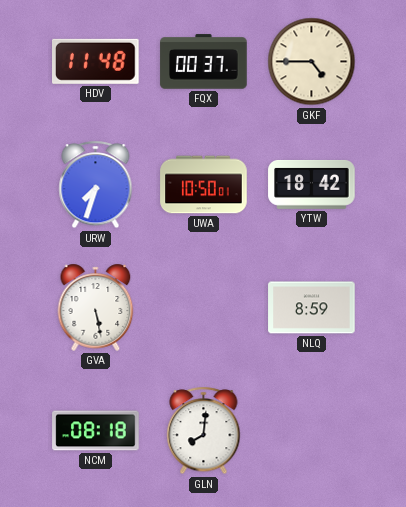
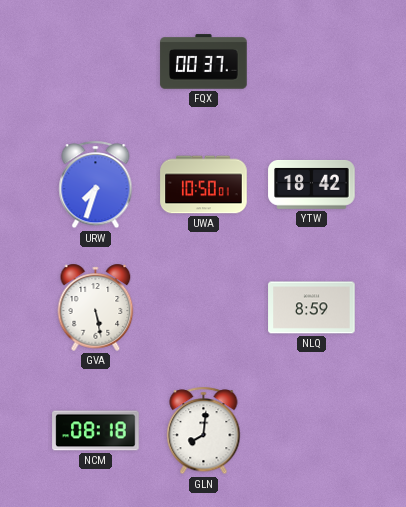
HDV: 11:48 -> none (96, 61)
GKF: 4:45 -> none (312, 62)
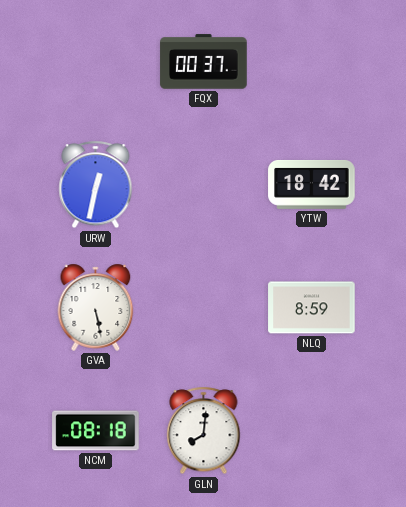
URW: 7:33 -> 12:32 (96, 185)
UWA: 10:50 -> none (204, 185)
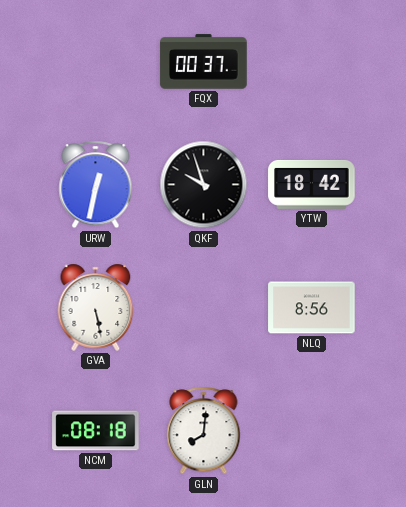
QKF: none -> 9:57 (204, 185)
NLQ: 8:59 -> 8:56 (312, 308)
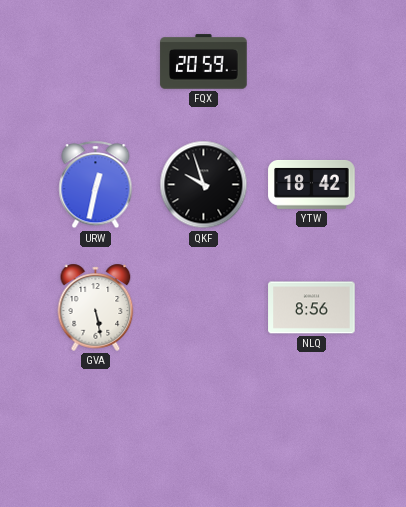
FQX: 00:37 -> 20:59 (204, 62)
NCM: 08:18 -> none (96, 431)
GLN: 8:01 -> none (204, 431)
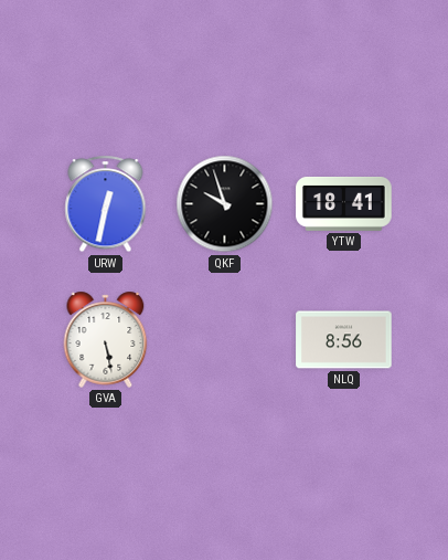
FQX: 20:59 -> none (204, 62)
YTW: 18:42 -> 18:41 (344, 203)
